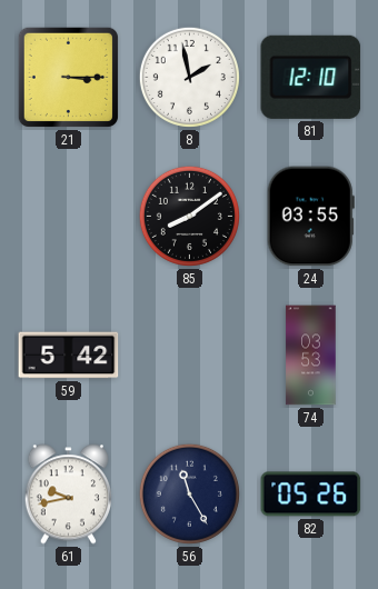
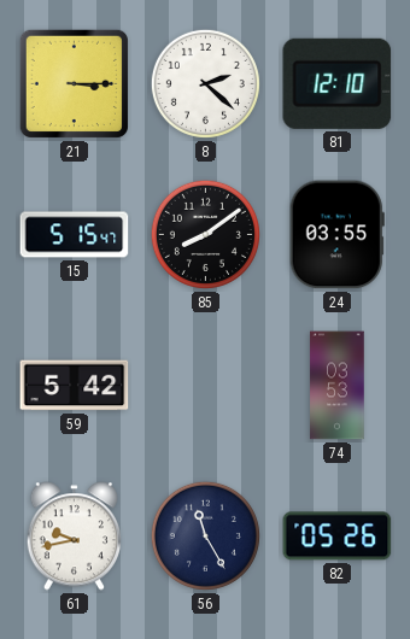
8: 1:58 -> 2:22 (205, 83)
15: none -> 5:15 (75, 235)
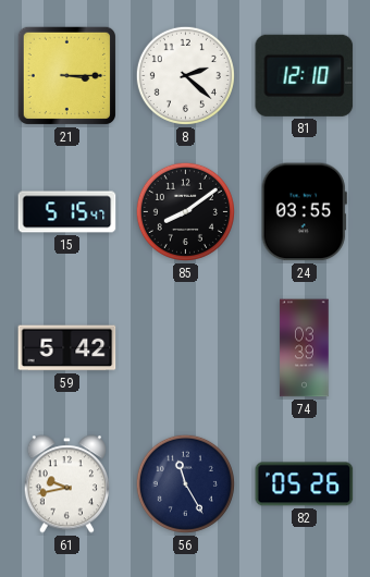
74: 03:53 -> 03:39 (305, 348)
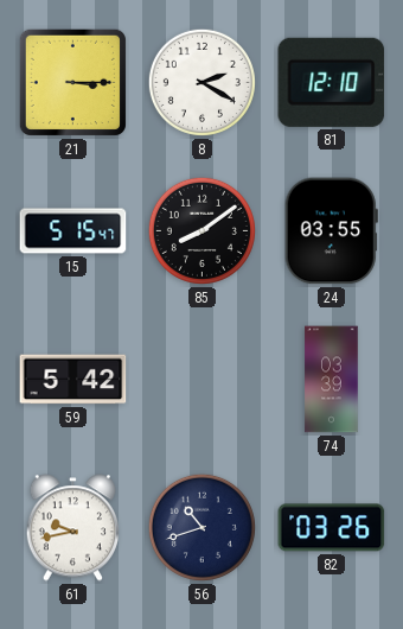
8: 2:22 -> 2:20 (201, 82)
56: 11:25 -> 10:42 (201, 527)
82: 05:26 -> 03:26 (332, 528)
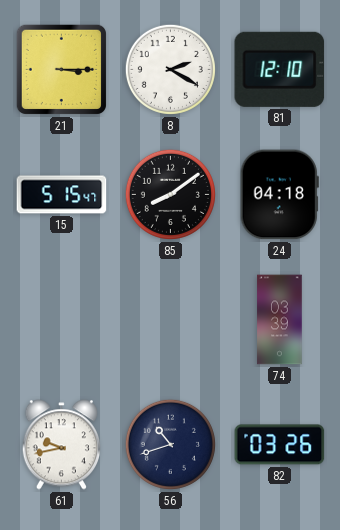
24: 03:55 -> 04:18 (279, 195)
59: 5:42 -> none (73, 380)
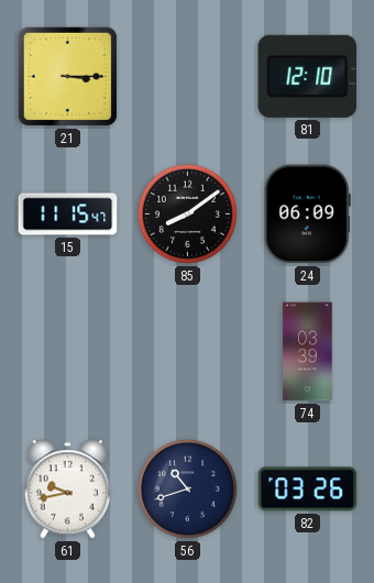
8: 2:20 -> none (170, 69)
15: 5:15 -> 11:15 (68, 215)
24: 04:18 -> 06:09 (307, 215)
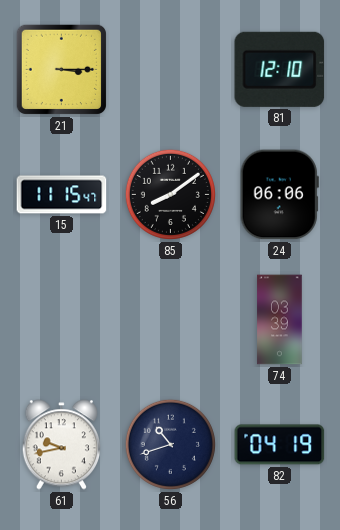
24: 06:09 -> 06:06 (279, 195)
82: 03:26 -> 04:19 (280, 445)
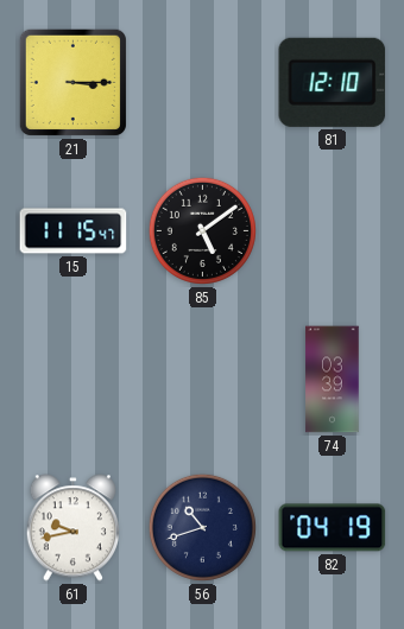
85: 8:09 -> 5:09 (202, 230)
24: 06:06 -> none (279, 195)
